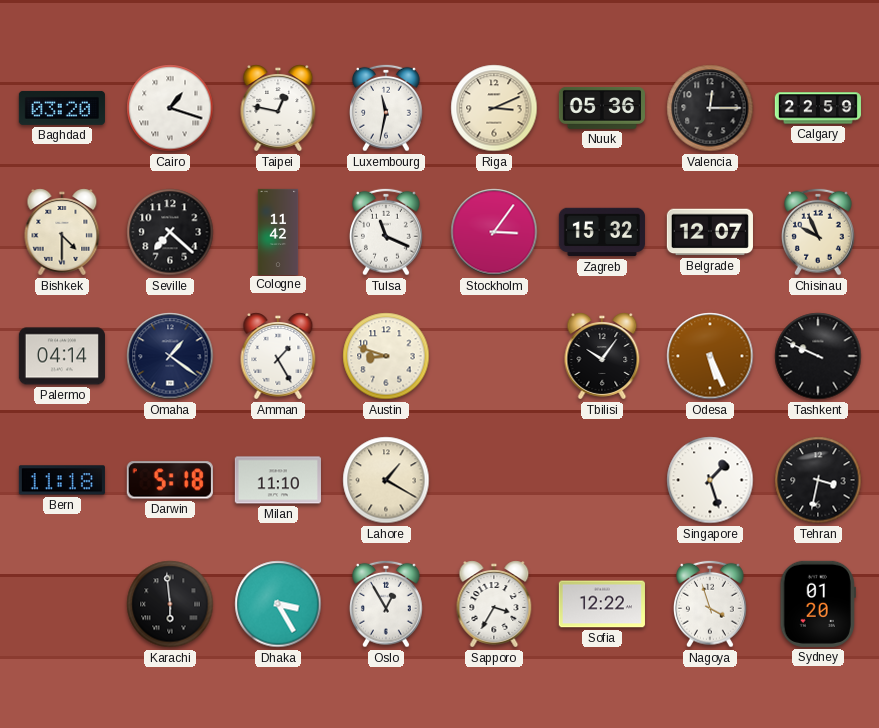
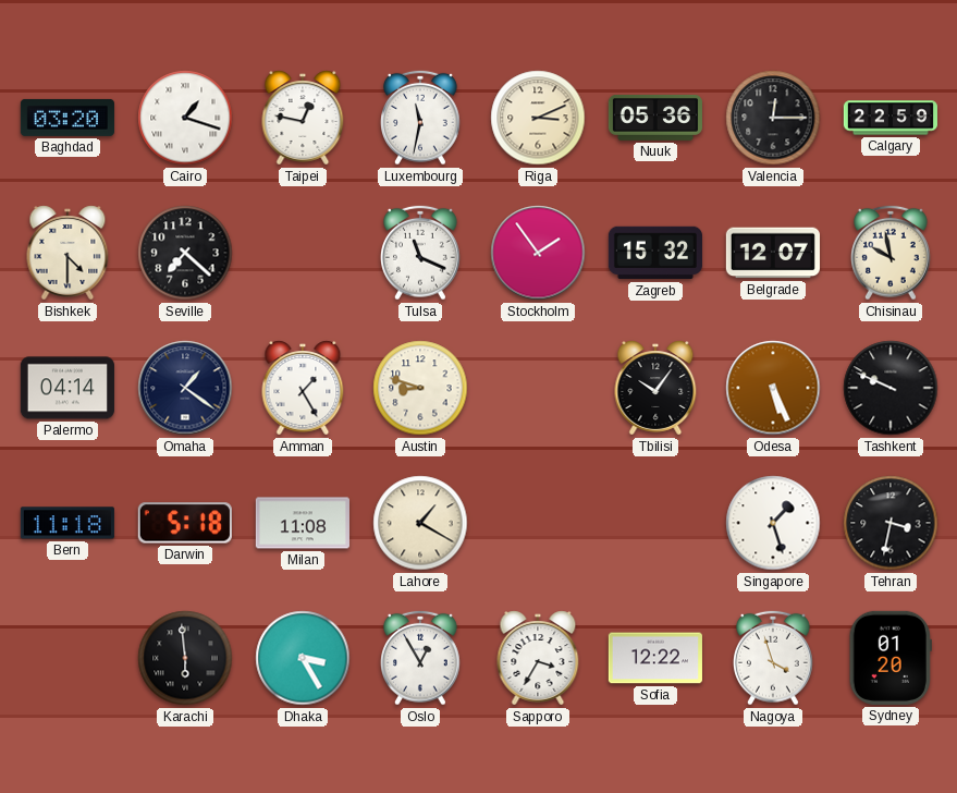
Cologne: 11:42 -> none (278, 231)
Stockholm: 3:06 -> 1:54 (538, 253)
Chisinau: 9:56 -> 9:58 (892, 253)
Milan: 11:10 -> 11:08 (303, 523)
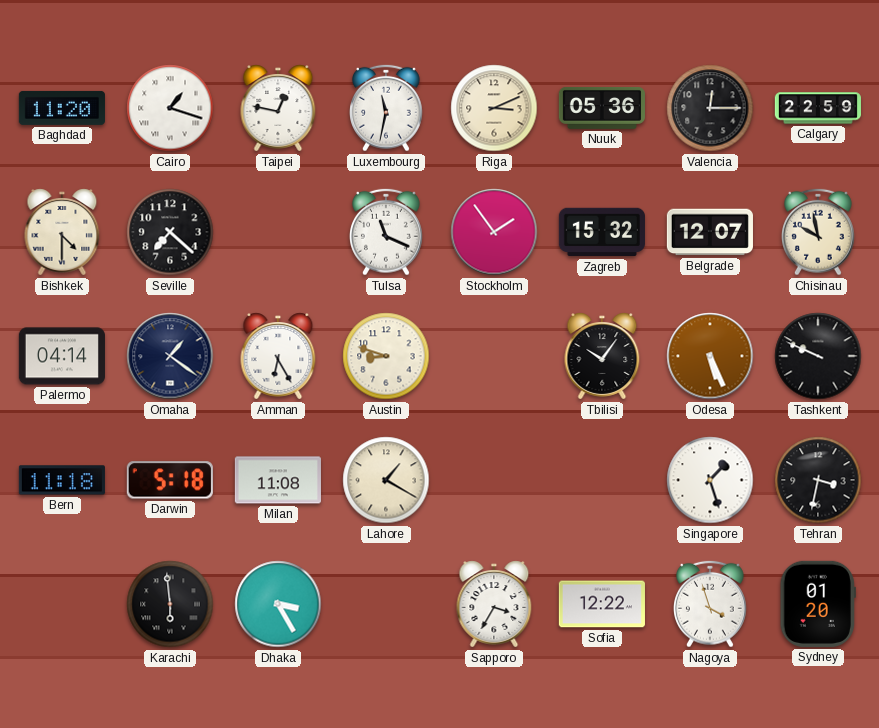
Baghdad: 03:20 -> 11:20 (62, 108)
Amman: 1:25 -> 6:25 (278, 356)
Oslo: 12:55 -> none (421, 658)
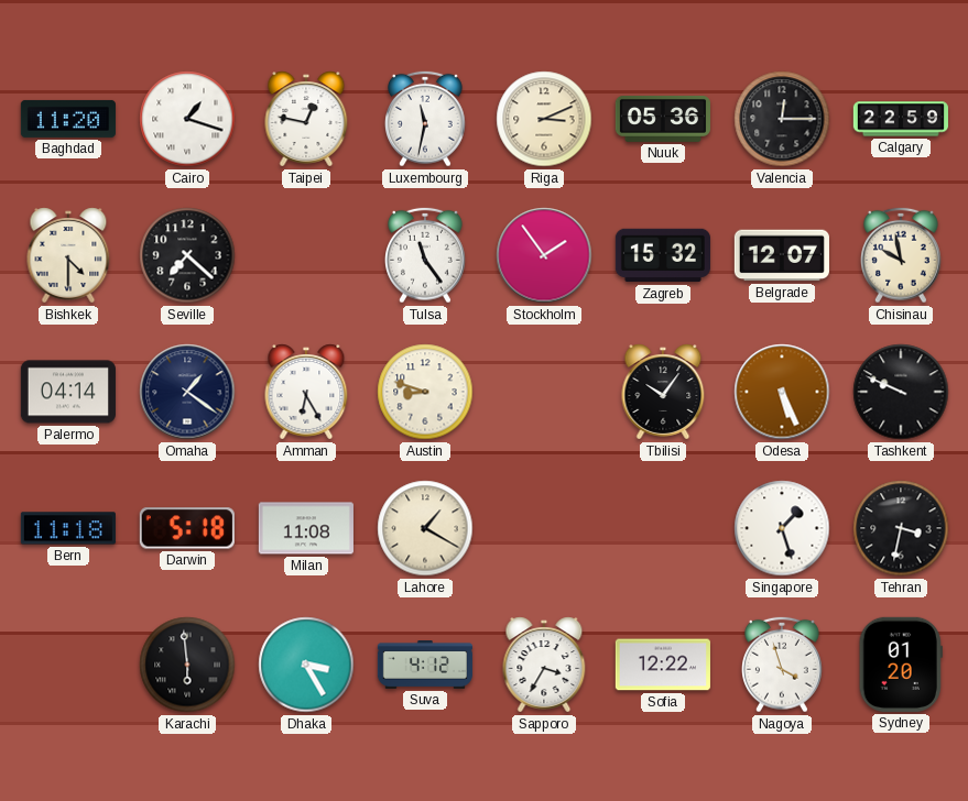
Tulsa: 11:19 -> 11:24 (426, 255)
Suva: none -> 4:12 (425, 666)
